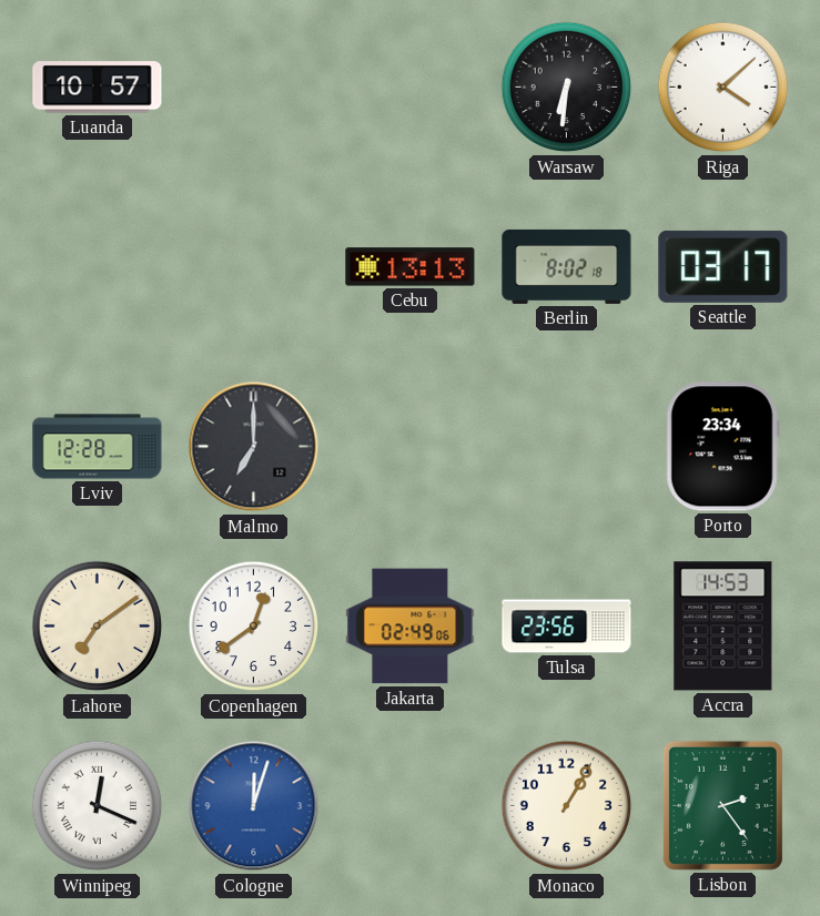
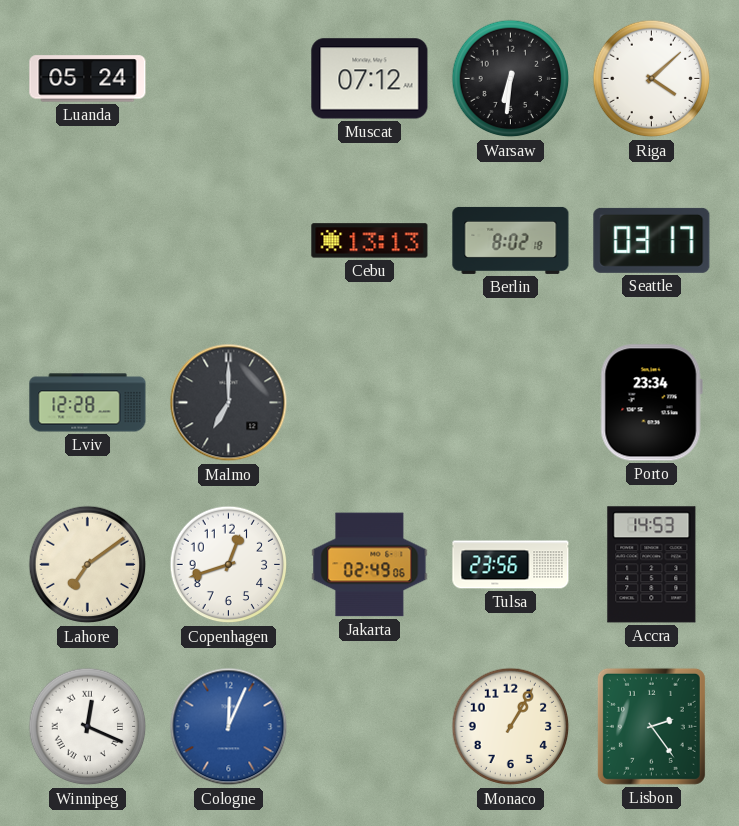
Luanda: 10:57 -> 05:24 (88, 79)
Muscat: none -> 07:12 (370, 79)
Copenhagen: 12:39 -> 12:42 (229, 565)
Cologne: 12:03 -> 12:04 (229, 727)
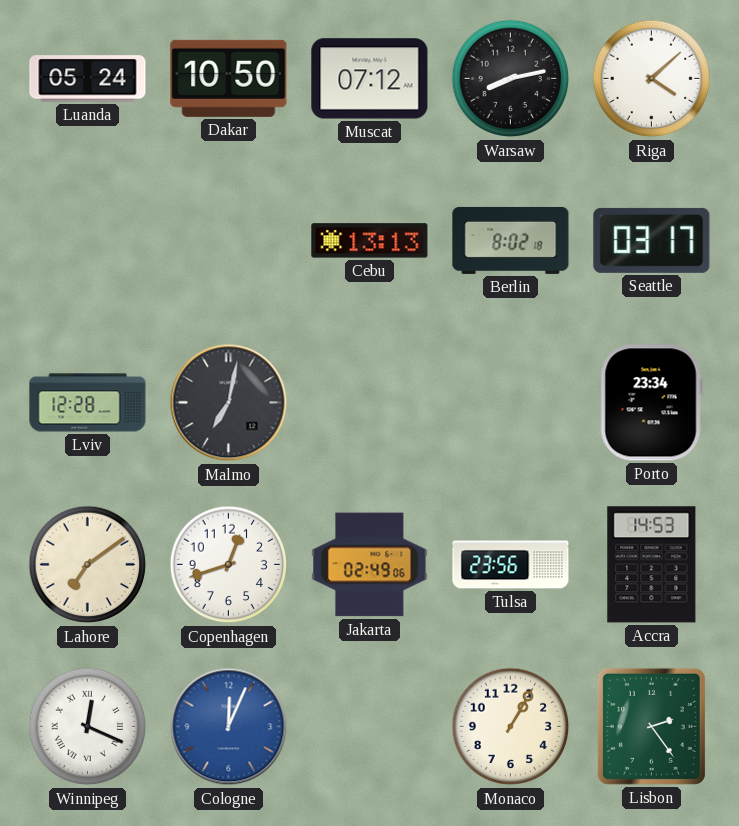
Dakar: none -> 10:50 (229, 78)
Warsaw: 6:31 -> 8:13 (511, 79)
Malmo: 7:00 -> 7:02 (229, 403)
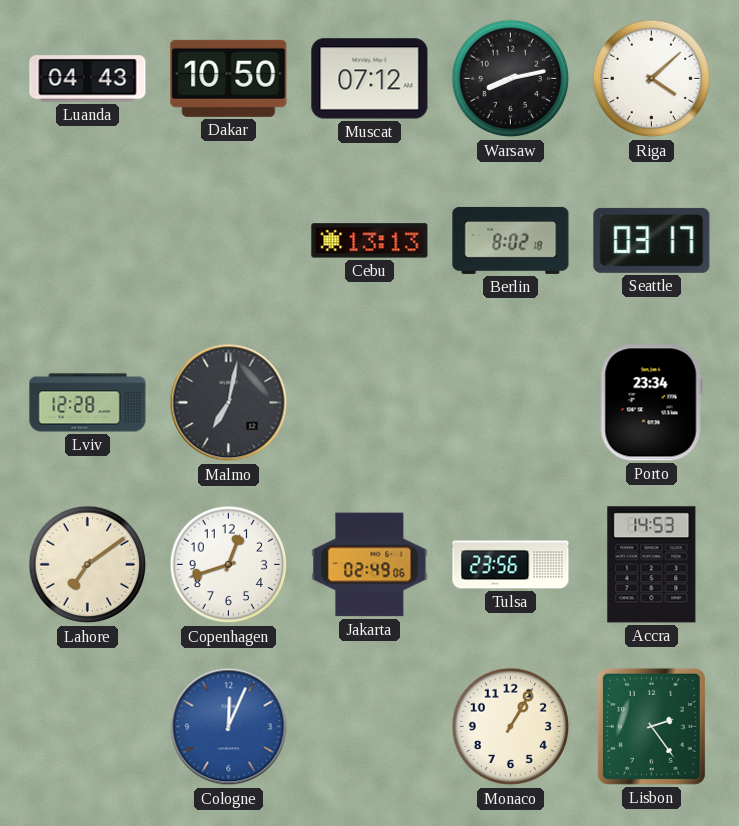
Luanda: 05:24 -> 04:43 (88, 79)
Winnipeg: 12:19 -> none (88, 727)
